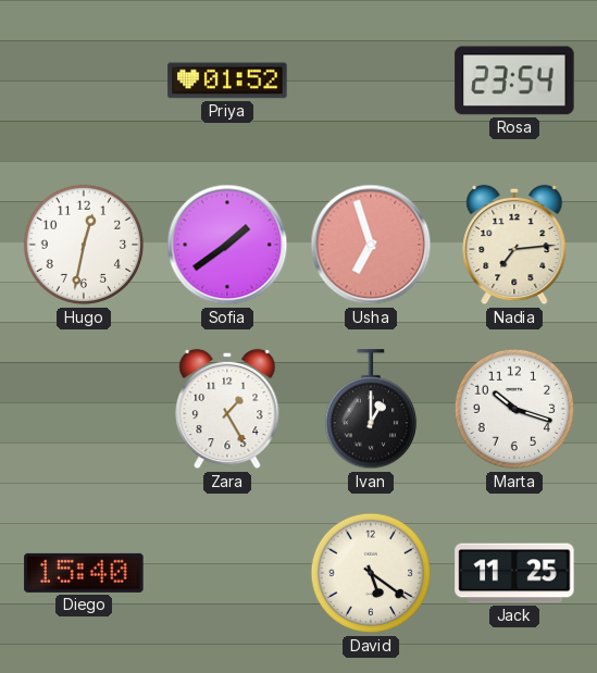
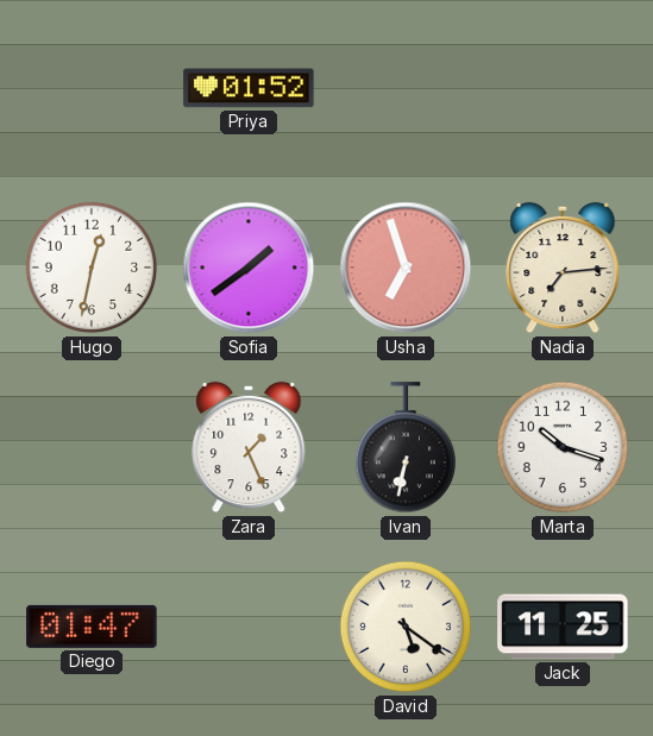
Rosa: 23:54 -> none (514, 80)
Zara: 1:25 -> 1:26 (249, 447)
Ivan: 1:00 -> 6:32 (404, 448)
Diego: 15:40 -> 01:47 (92, 627)
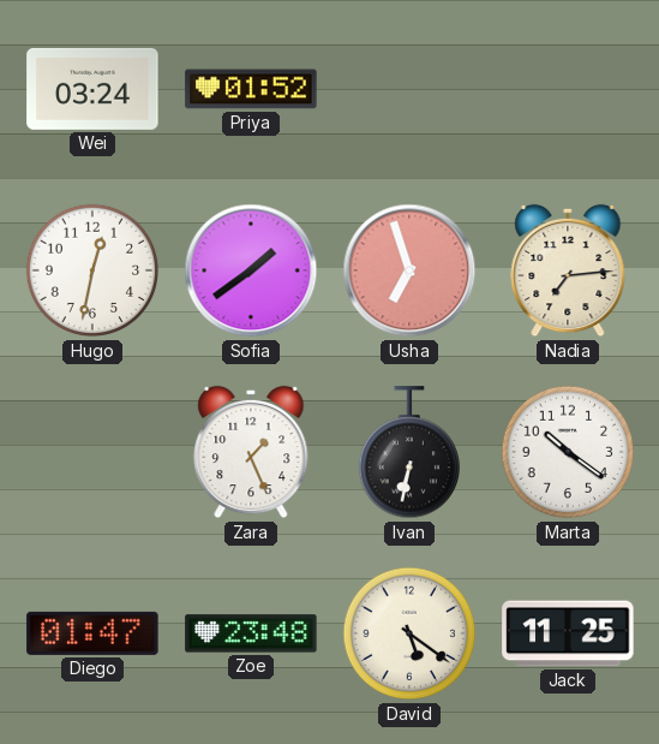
Wei: none -> 03:24 (92, 89)
Marta: 10:18 -> 10:21 (568, 452)
Zoe: none -> 23:48 (251, 633)
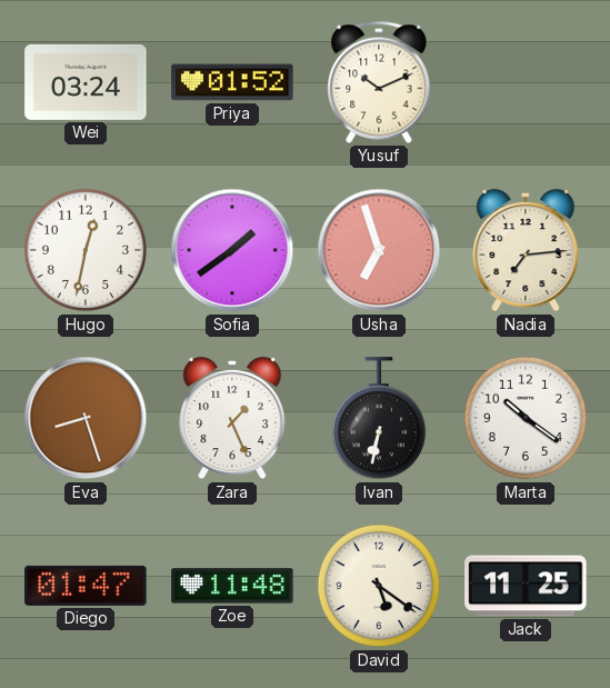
Yusuf: none -> 10:11 (379, 82)
Eva: none -> 8:27 (86, 418)
Zoe: 23:48 -> 11:48 (232, 586)
